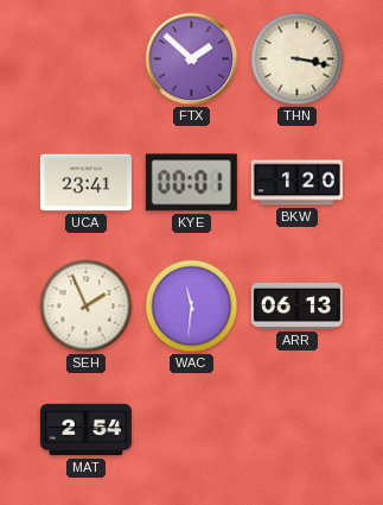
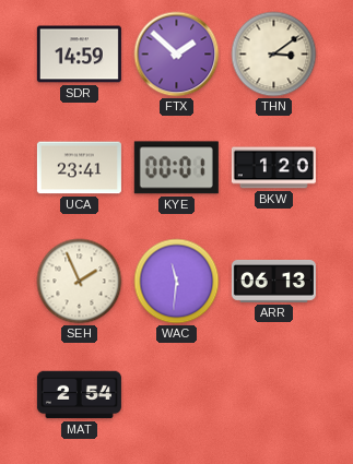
SDR: none -> 14:59 (79, 55)
THN: 3:17 -> 3:09 (274, 55)
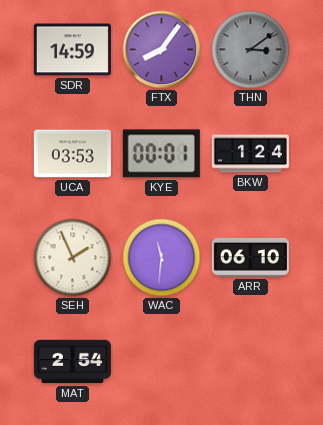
FTX: 1:52 -> 8:06 (162, 50)
THN dial: cream -> grey (251, 50)
UCA: 23:41 -> 03:53 (72, 154)
BKW: 1:20 -> 1:24 (250, 154)
ARR: 06:13 -> 06:10 (250, 257)
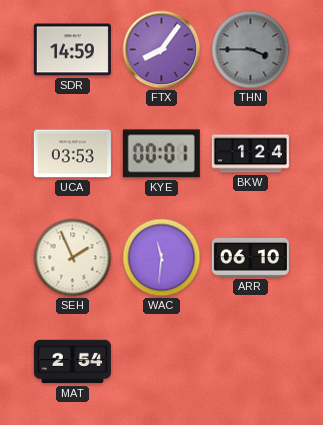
THN: 3:09 -> 3:45 (251, 50)
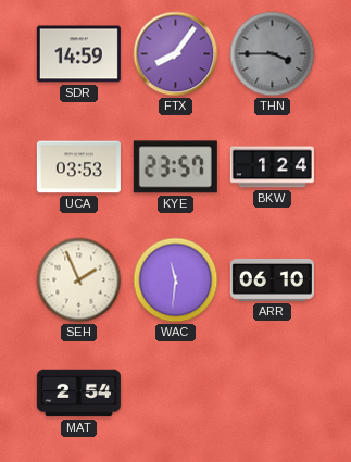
KYE: 00:01 -> 23:57 (175, 167)
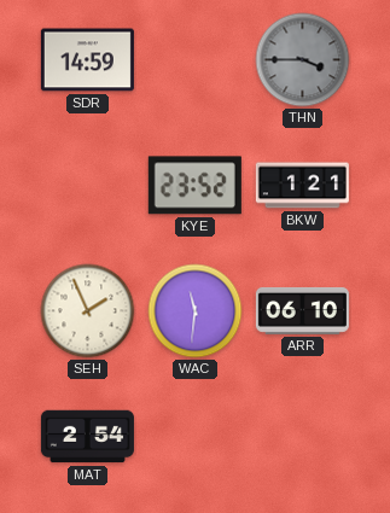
FTX: 8:06 -> none (176, 54)
UCA: 03:53 -> none (78, 167)
KYE: 23:57 -> 23:52 (194, 186)
BKW: 1:24 -> 1:21 (302, 186)
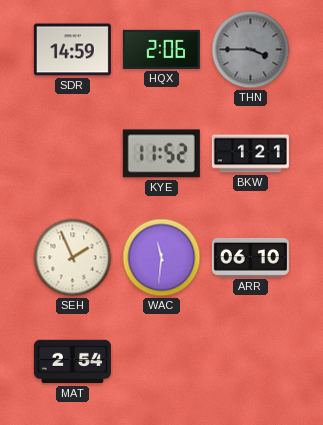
HQX: none -> 2:06 (161, 49)
KYE: 23:52 -> 11:52 (161, 154)
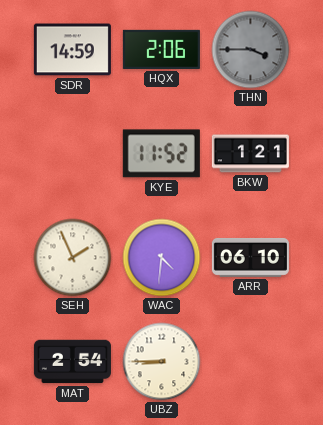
WAC: 11:31 -> 4:31 (162, 258)
UBZ: none -> 8:45 (162, 362)
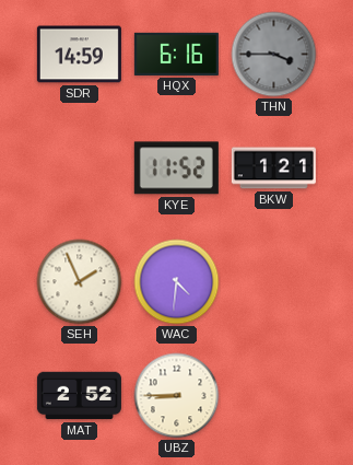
HQX: 2:06 -> 6:16 (176, 54)
ARR: 06:10 -> none (250, 257)
MAT: 2:54 -> 2:52 (79, 396)
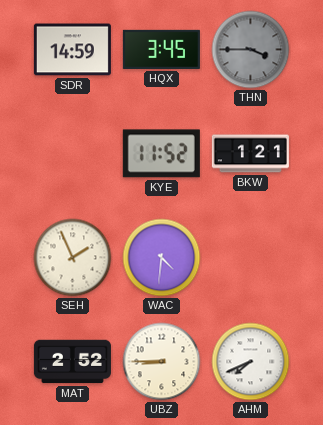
HQX: 6:16 -> 3:45 (161, 49)
AHM: none -> 7:41 (251, 362)
